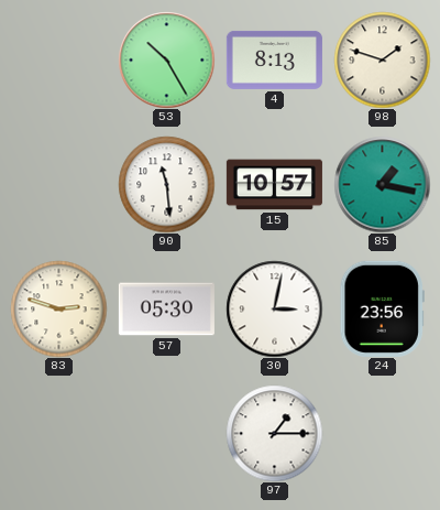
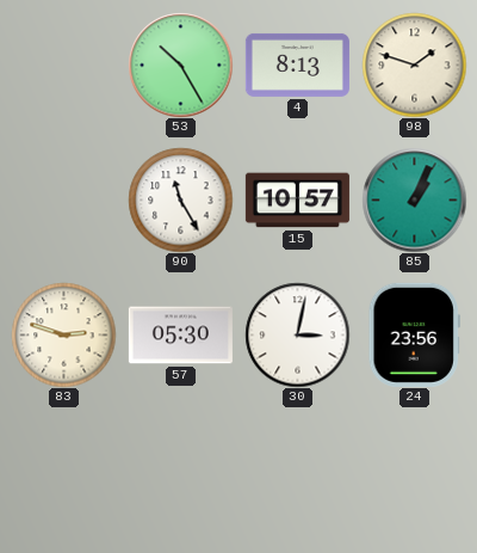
90: 11:29 -> 11:25 (180, 199)
85: 1:17 -> 1:04 (414, 199)
97: 1:15 -> none (274, 433)
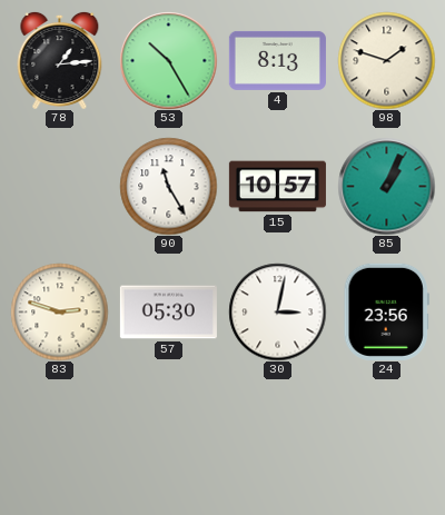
78: none -> 1:14 (60, 60)
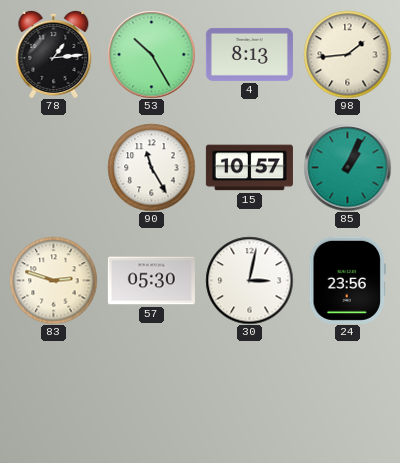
98: 1:48 -> 1:44 (347, 54)
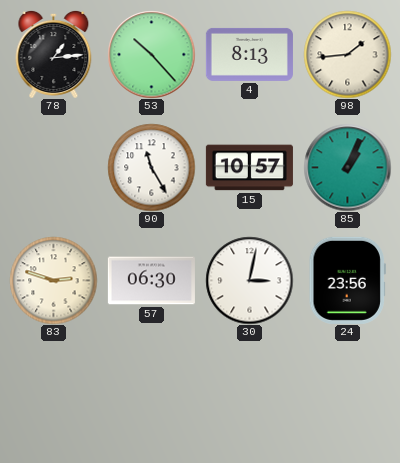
53: 10:25 -> 10:23 (151, 54)
57: 05:30 -> 06:30 (151, 281)
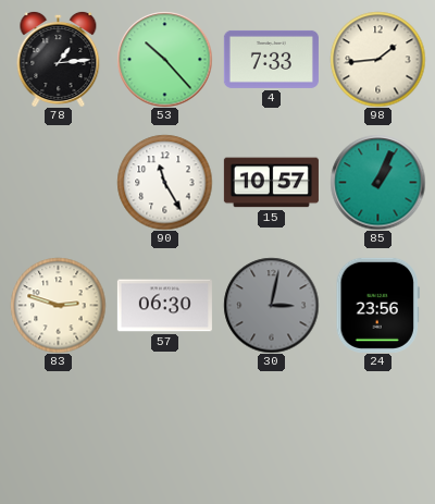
4: 8:13 -> 7:33 (271, 59)
30 dial: white -> grey (271, 305)
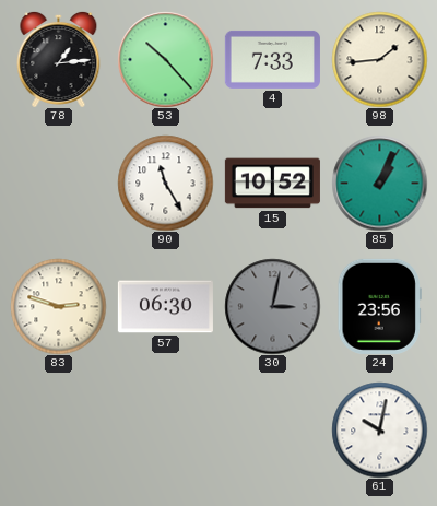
15: 10:57 -> 10:52 (272, 184)
61: none -> 10:02 (379, 429)
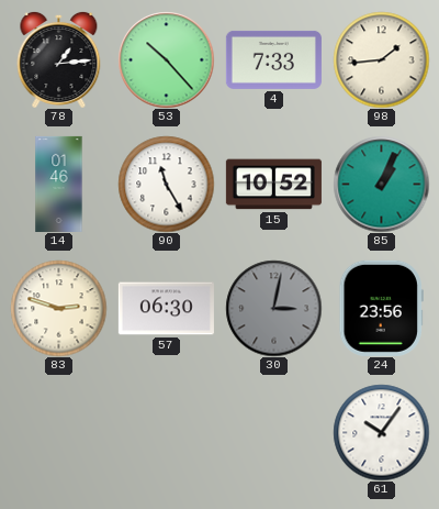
14: none -> 01:46 (59, 184)
61: 10:02 -> 10:06 (381, 432)
